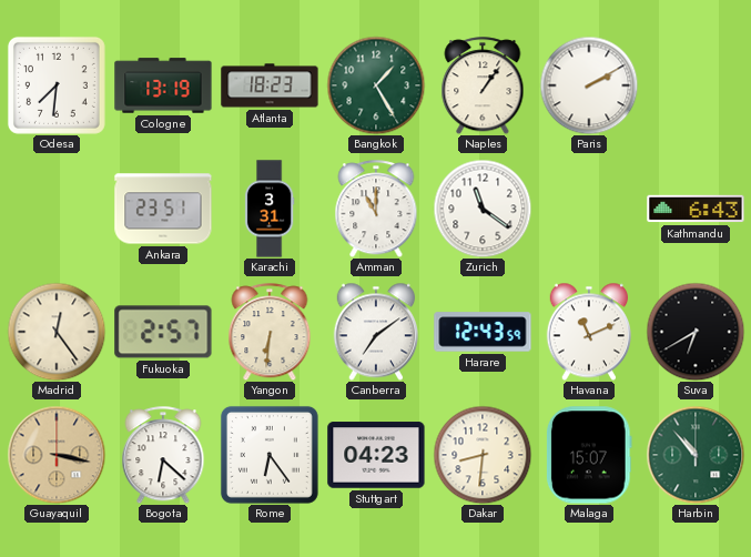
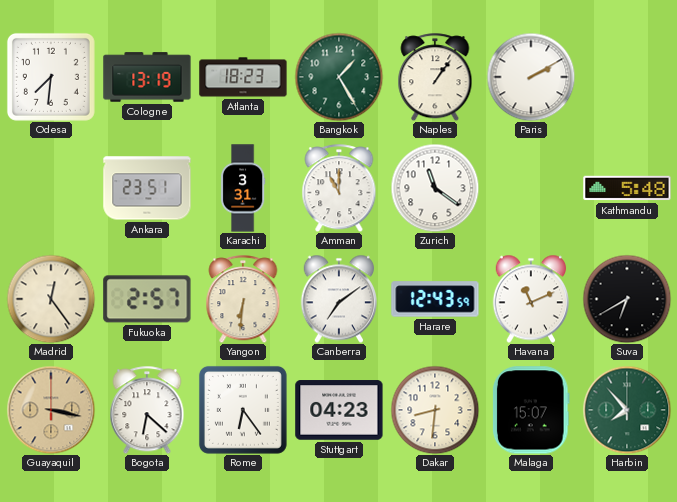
Kathmandu: 6:43 -> 5:48 (627, 188)
Harbin: 10:53 -> 7:53 (627, 410)
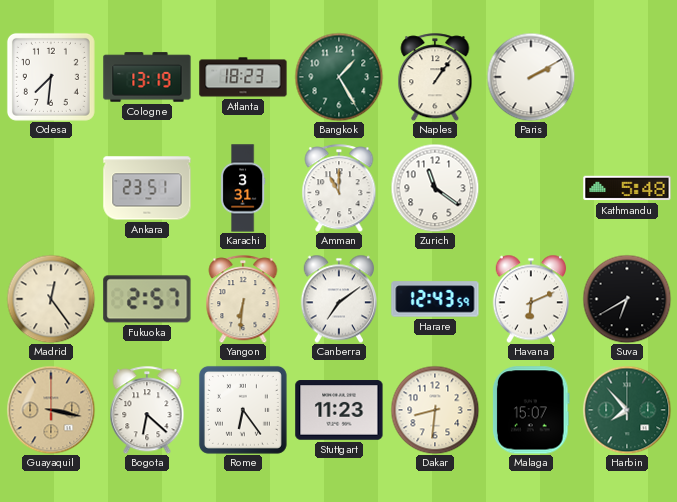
Havana: 11:11 -> 6:11 (530, 299)
Stuttgart: 04:23 -> 11:23 (339, 410)
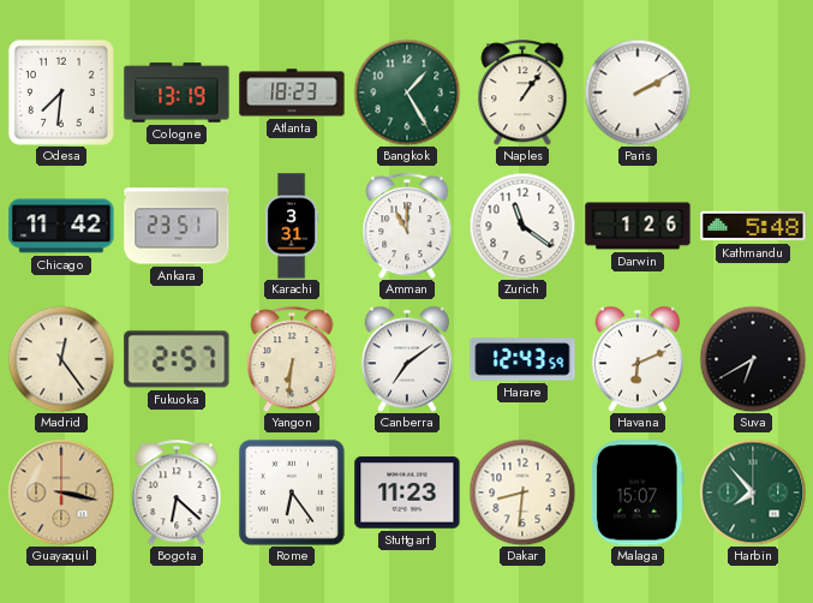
Chicago: none -> 11:42 (61, 226)
Darwin: none -> 1:26 (638, 226)
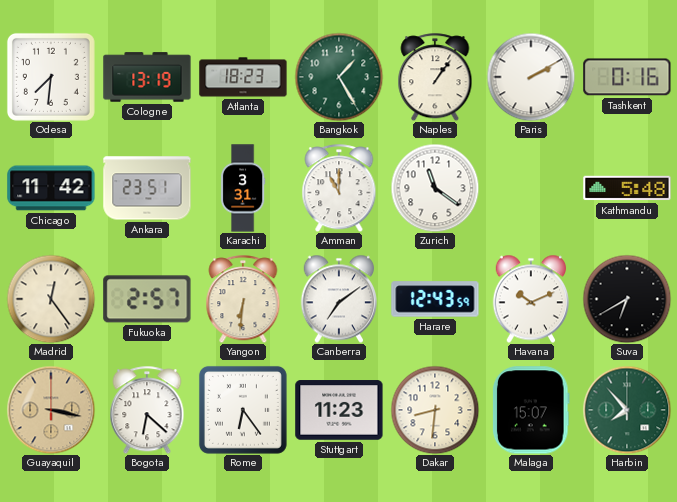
Tashkent: none -> 0:16 (627, 77)
Darwin: 1:26 -> none (638, 226)
Havana: 6:11 -> 10:11 (530, 299)
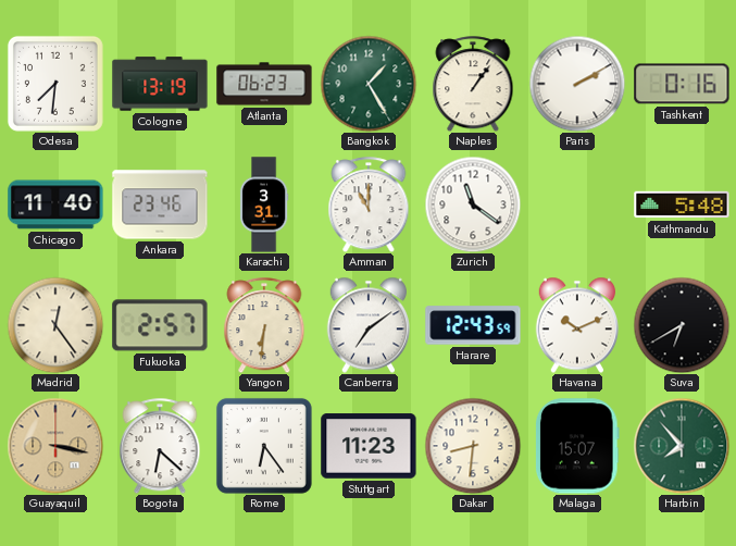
Atlanta: 18:23 -> 06:23 (264, 84)
Chicago: 11:42 -> 11:40 (55, 204)
Ankara: 23:51 -> 23:46 (160, 204)
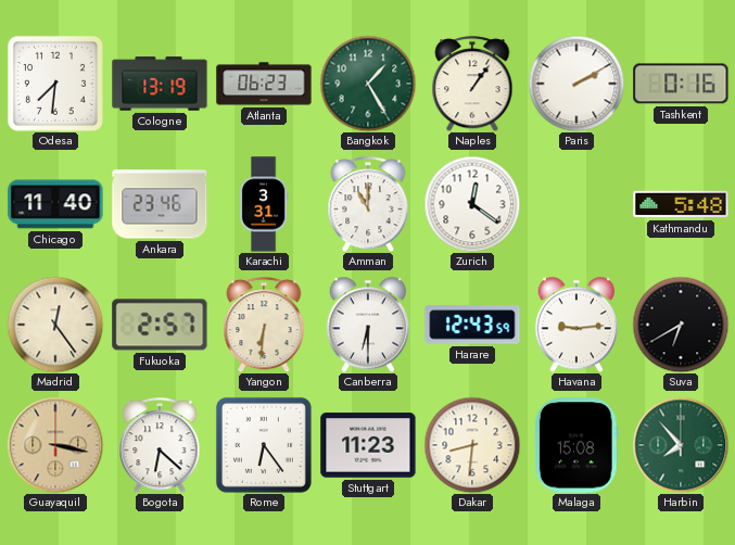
Zurich: 11:21 -> 12:21 (472, 204)
Canberra: 7:09 -> 6:30 (367, 325)
Havana: 10:11 -> 9:14 (575, 325)
Malaga: 15:07 -> 15:08 (576, 445)
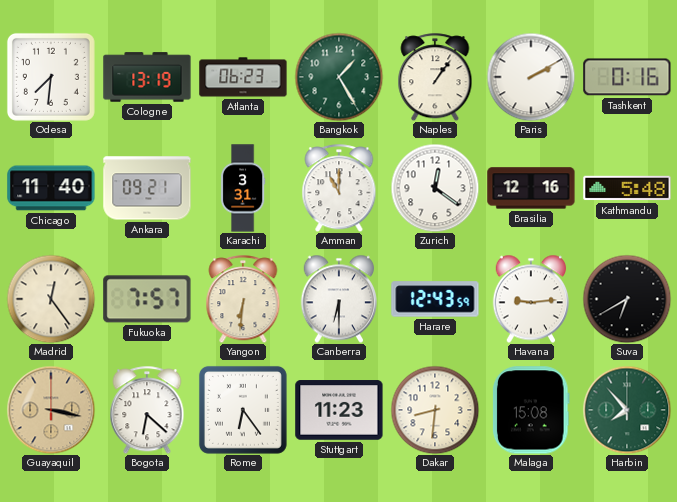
Ankara: 23:46 -> 09:21 (147, 188)
Brasilia: none -> 12:16 (531, 188)
Fukuoka: 2:57 -> 7:57 (147, 299)
